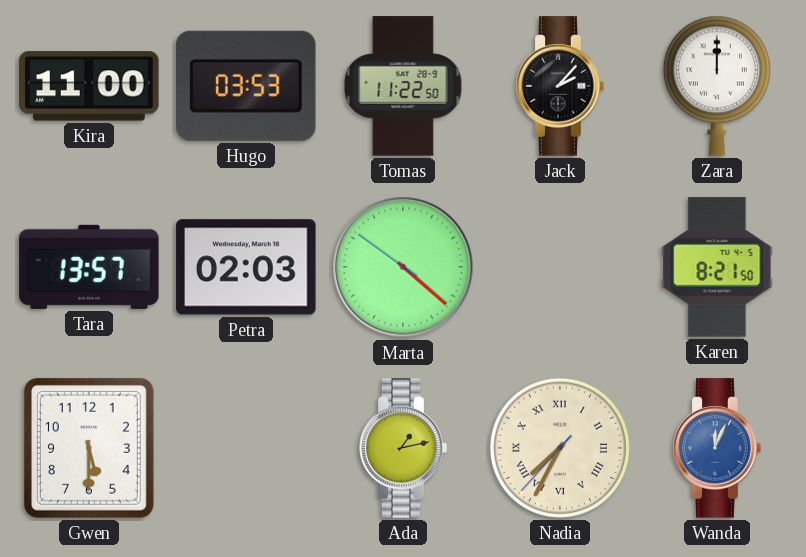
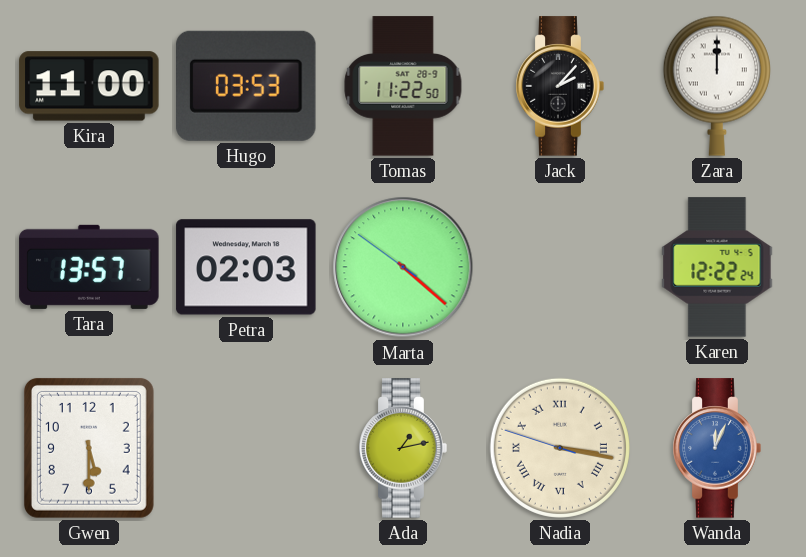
Karen: 8:21 -> 12:22 (717, 267)
Nadia: 7:34 -> 3:16 (560, 448)
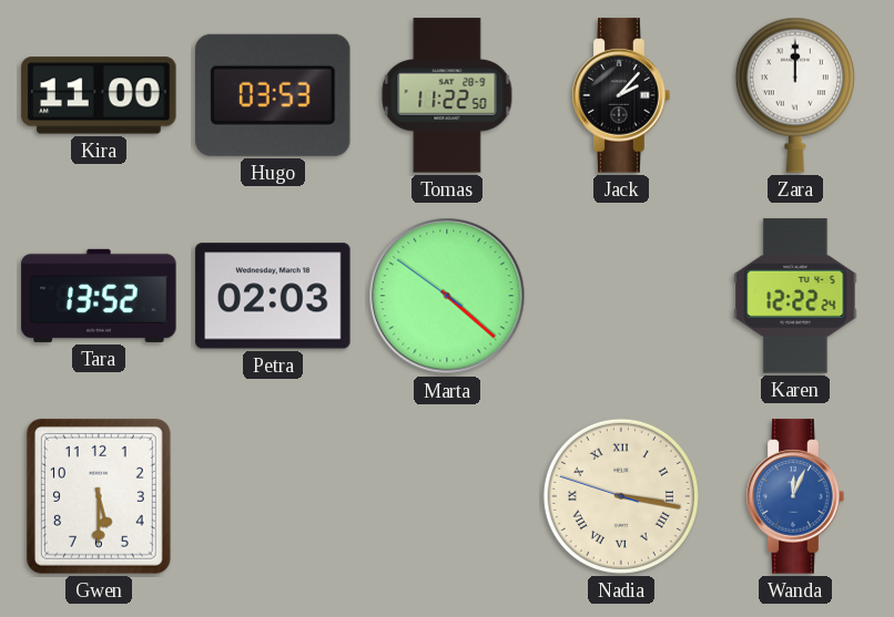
Tara: 13:57 -> 13:52 (99, 296)
Ada: 1:13 -> none (403, 448)
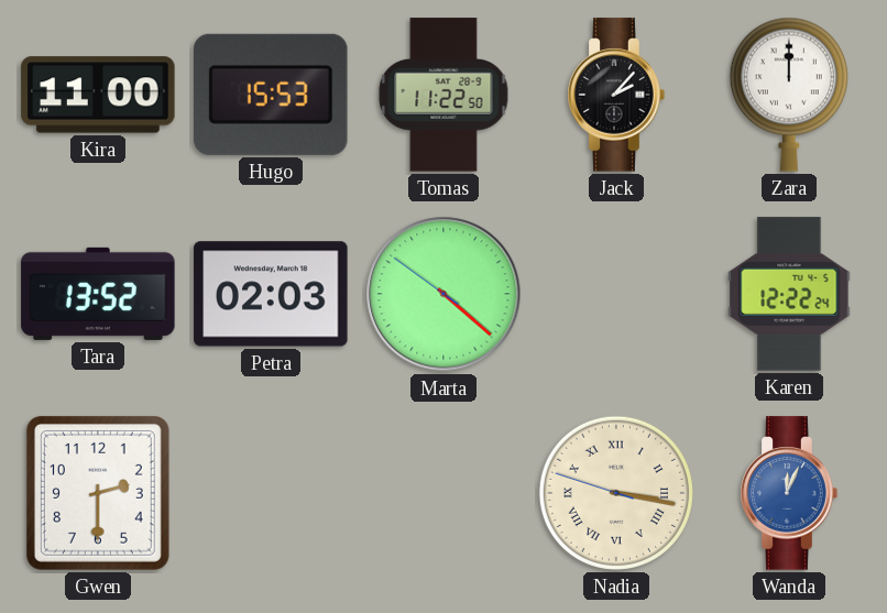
Hugo: 03:53 -> 15:53 (272, 95)
Gwen: 5:30 -> 2:30 (98, 493)
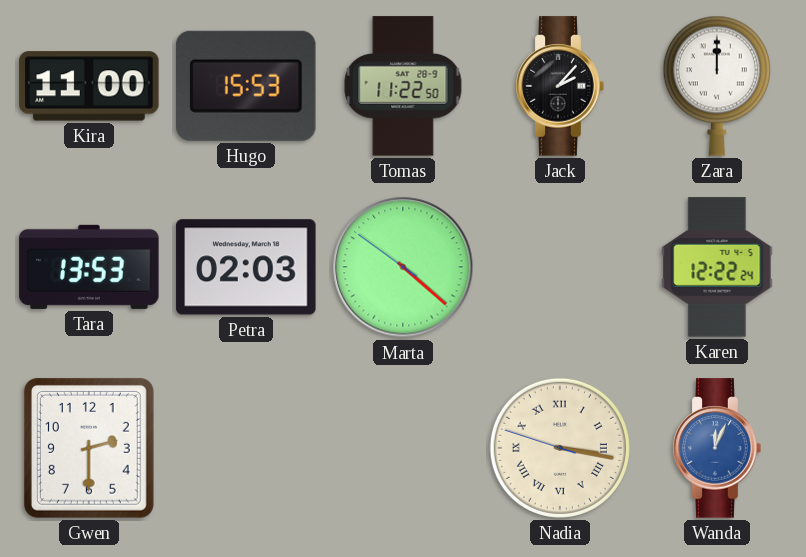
Tara: 13:52 -> 13:53 (89, 267)
